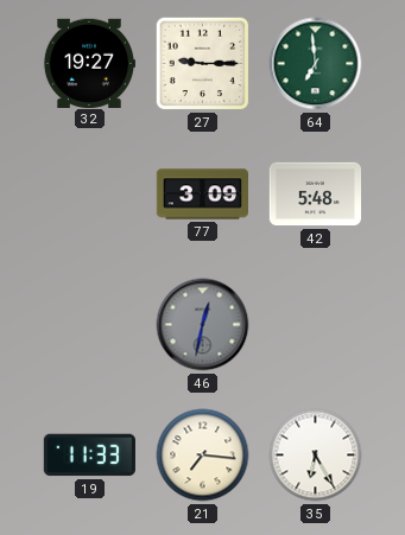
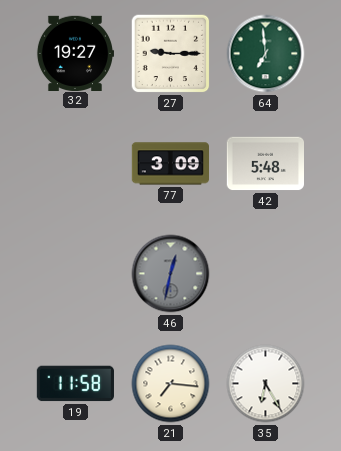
19: 11:33 -> 11:58 (75, 384)
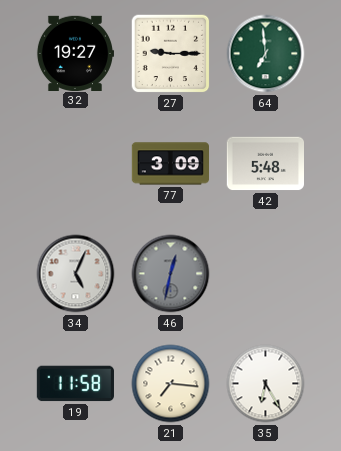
34: none -> 5:04 (76, 274)
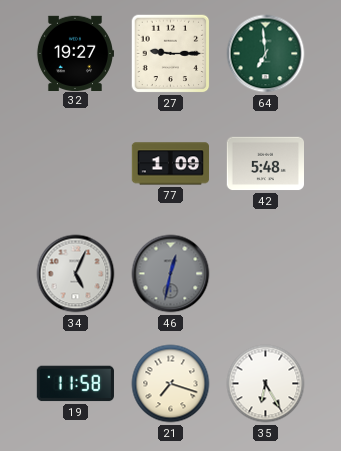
77: 3:09 -> 1:09 (170, 164)
21: 7:16 -> 7:18 (171, 384)
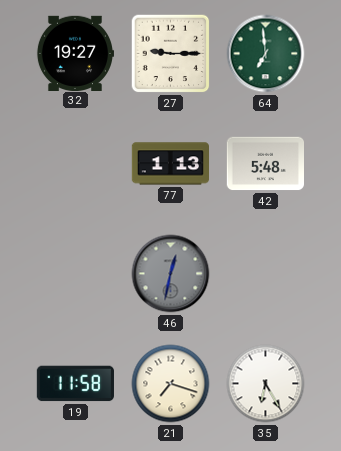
77: 1:09 -> 1:13 (170, 164)
34: 5:04 -> none (76, 274)
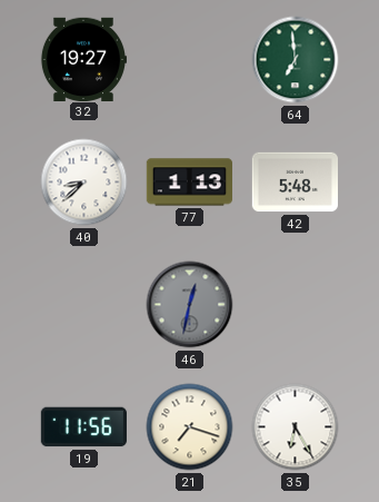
27: 9:15 -> none (171, 54)
40: none -> 8:38 (84, 183)
19: 11:58 -> 11:56 (83, 427)
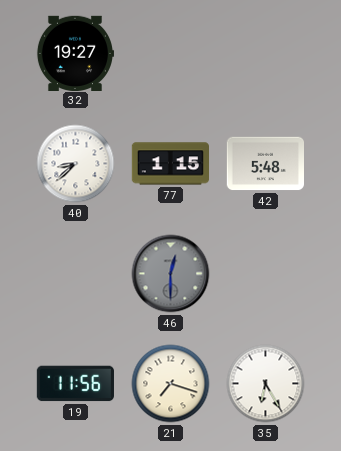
64: 6:59 -> none (296, 60)
77: 1:13 -> 1:15 (170, 164)
46: 12:32 -> 12:30 (171, 274)
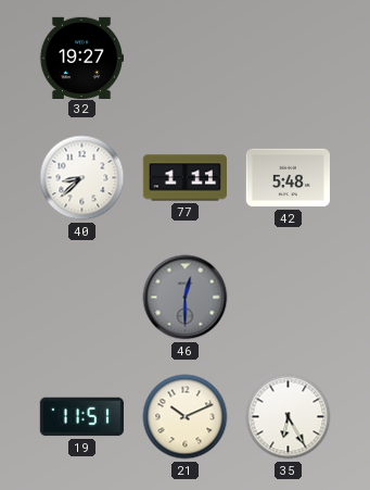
77: 1:15 -> 1:11 (184, 178)
19: 11:56 -> 11:51 (81, 417)
21: 7:18 -> 10:11 (186, 417)
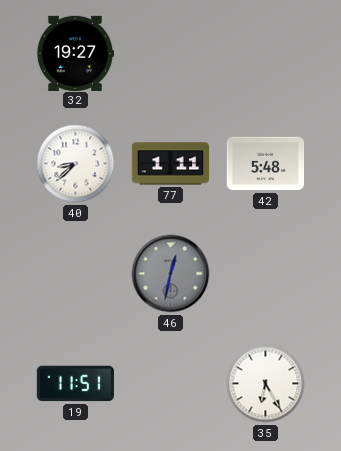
46: 12:30 -> 12:32 (171, 274)
21: 10:11 -> none (186, 417)
